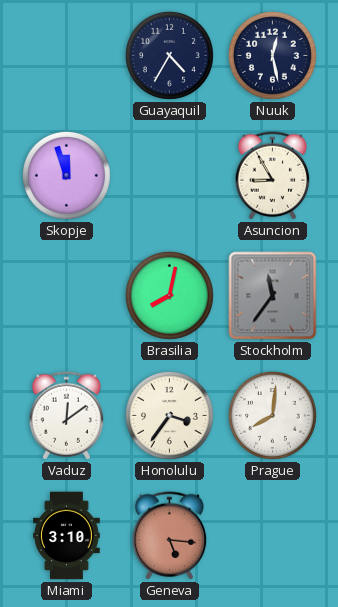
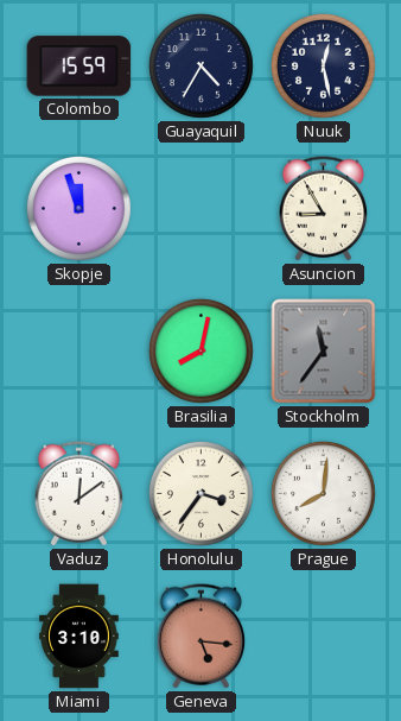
Colombo: none -> 15:59 (79, 67)
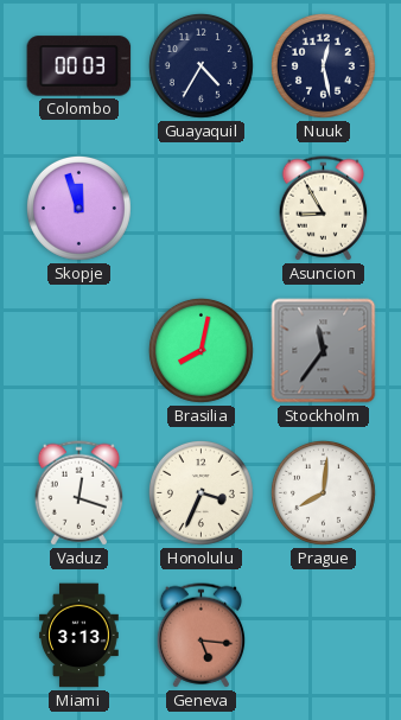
Colombo: 15:59 -> 00:03 (79, 66)
Vaduz: 12:09 -> 12:18 (79, 493)
Honolulu: 3:36 -> 3:34 (200, 492)
Miami: 3:10 -> 3:13 (79, 636)
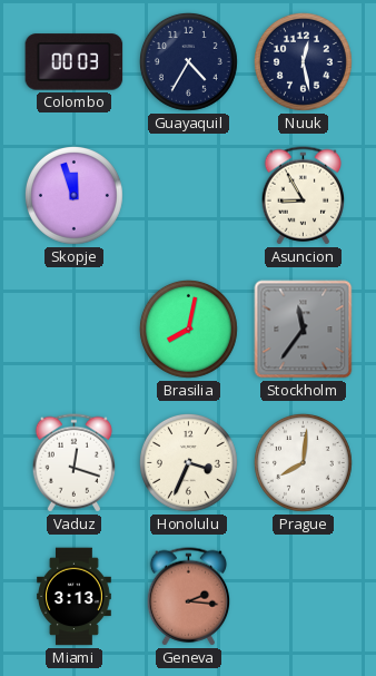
Geneva: 5:16 -> 2:16 (189, 597)
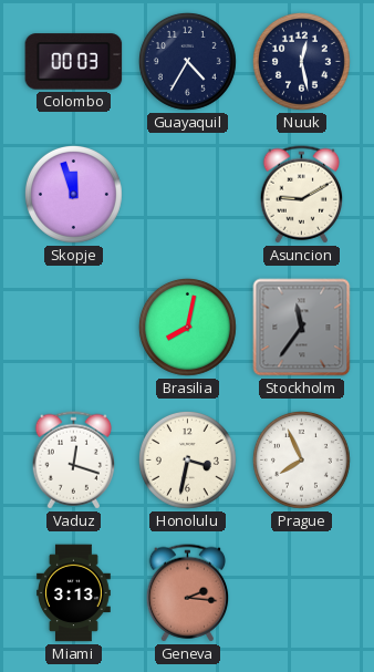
Asuncion: 8:55 -> 9:10 (302, 195)
Honolulu: 3:34 -> 3:32 (187, 459)
Prague: 8:01 -> 7:56 (301, 459)
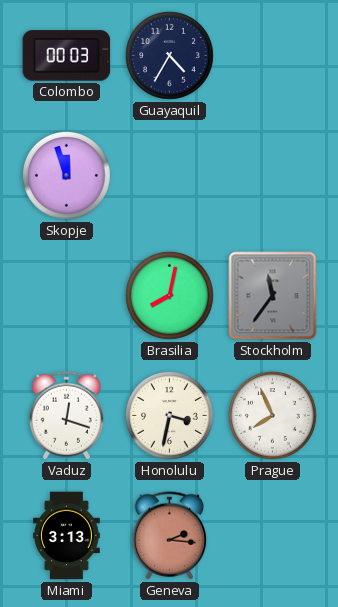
Nuuk: 12:28 -> none (301, 61)
Asuncion: 9:10 -> none (302, 195)
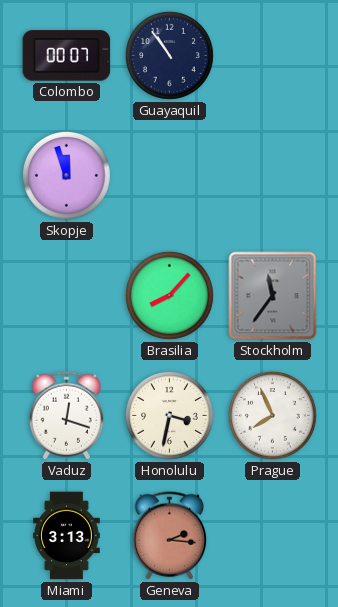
Colombo: 00:03 -> 00:07 (67, 56)
Guayaquil: 4:35 -> 10:54 (169, 55)
Brasilia: 8:02 -> 8:07 (169, 295)
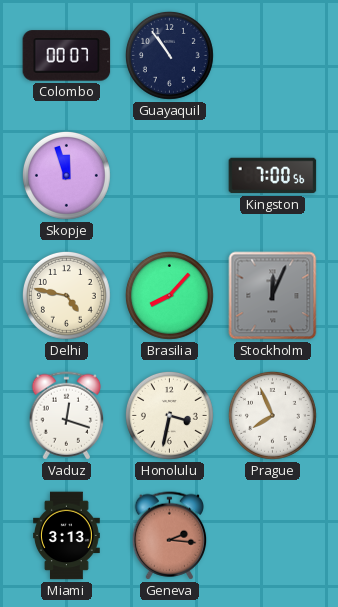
Kingston: none -> 7:00 (273, 176)
Delhi: none -> 4:47 (66, 295)
Stockholm: 11:36 -> 12:04 (273, 296)
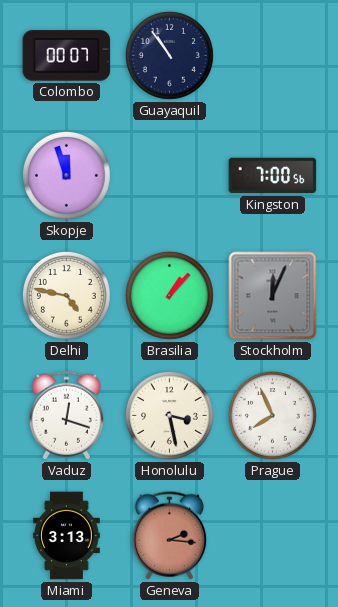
Brasilia: 8:07 -> 1:07 (169, 295)
Honolulu: 3:32 -> 3:28 (169, 415)
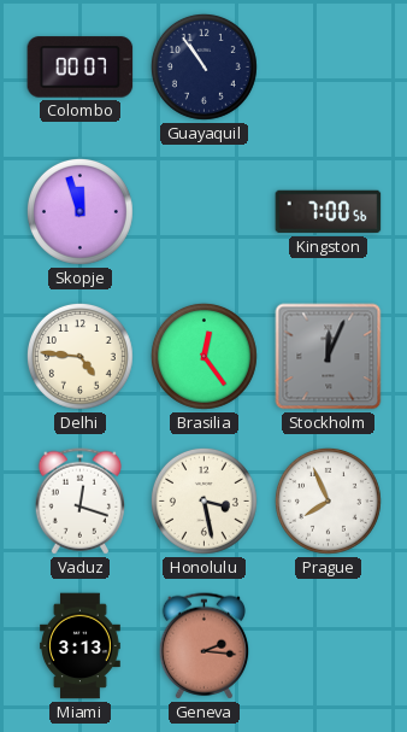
Delhi: 4:47 -> 4:46 (79, 356)
Brasilia: 1:07 -> 12:24 (203, 356)
